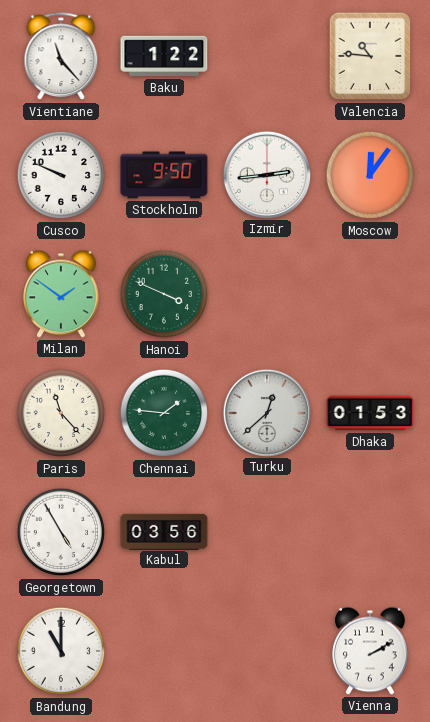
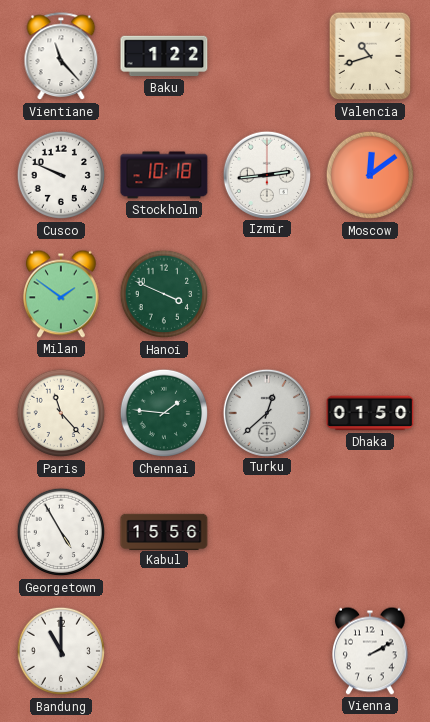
Valencia: 10:46 -> 10:42 (370, 56)
Stockholm: 9:50 -> 10:18 (164, 175)
Moscow: 12:06 -> 12:09 (370, 175)
Dhaka: 01:53 -> 01:50 (370, 413)
Kabul: 03:56 -> 15:56 (164, 531)
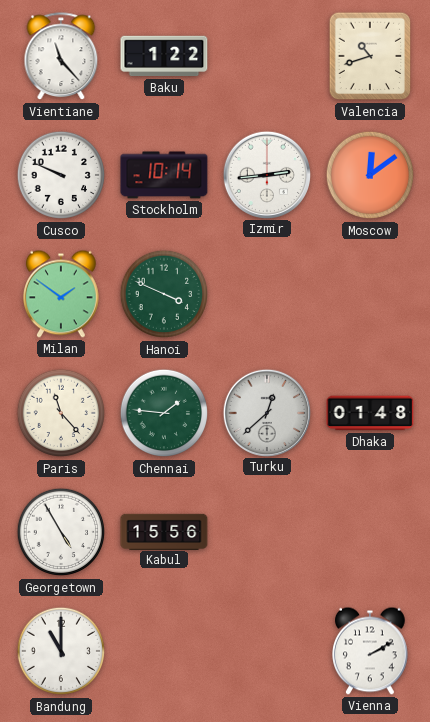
Stockholm: 10:18 -> 10:14 (164, 175)
Dhaka: 01:50 -> 01:48 (370, 413)
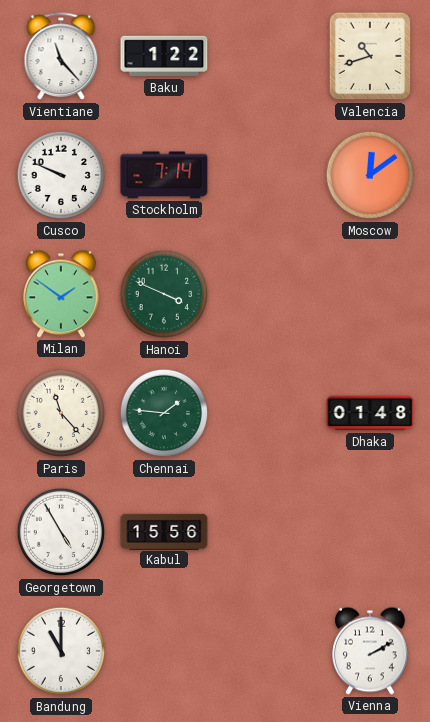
Stockholm: 10:14 -> 7:14 (164, 175)
Izmir: 2:44 -> none (266, 174)
Turku: 12:38 -> none (266, 412)
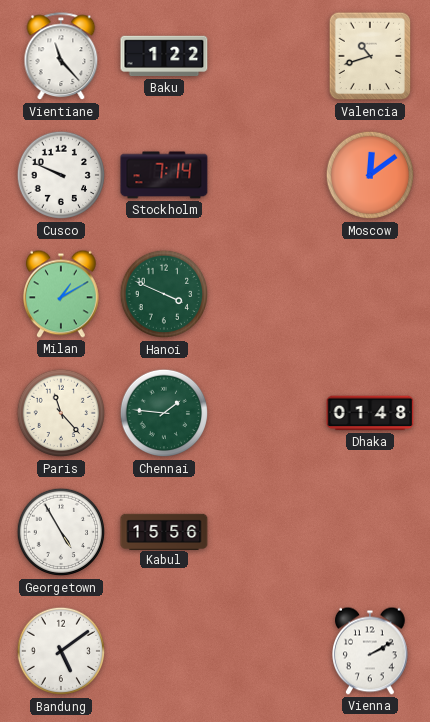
Milan: 1:51 -> 1:10 (62, 294)
Bandung: 11:00 -> 5:09 (61, 651)
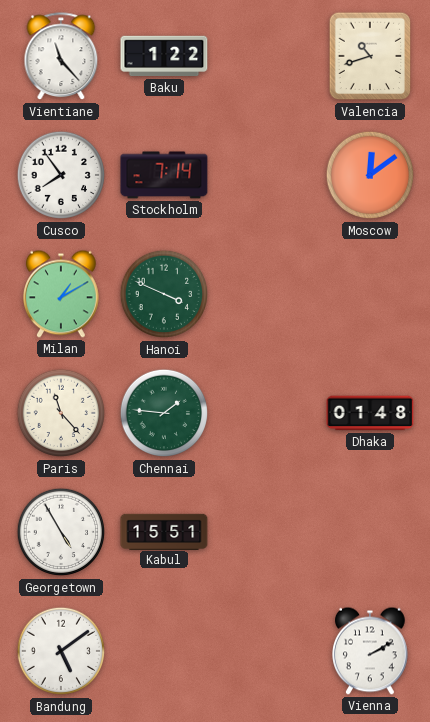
Cusco: 9:49 -> 7:54 (61, 175)
Kabul: 15:56 -> 15:51 (164, 531)
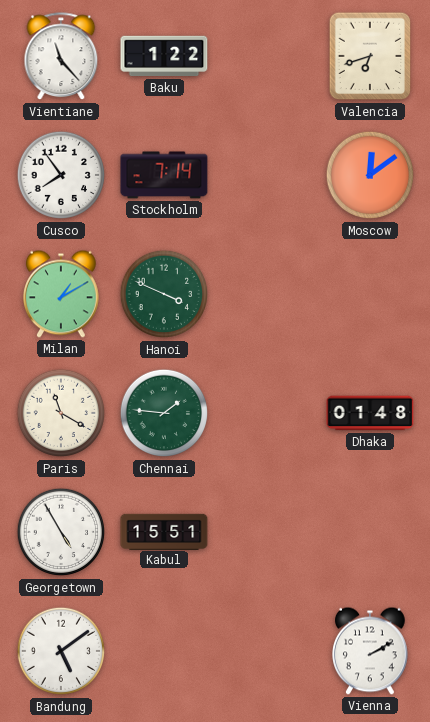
Valencia: 10:42 -> 6:42 (370, 56)
Paris: 11:23 -> 11:20 (61, 413)
